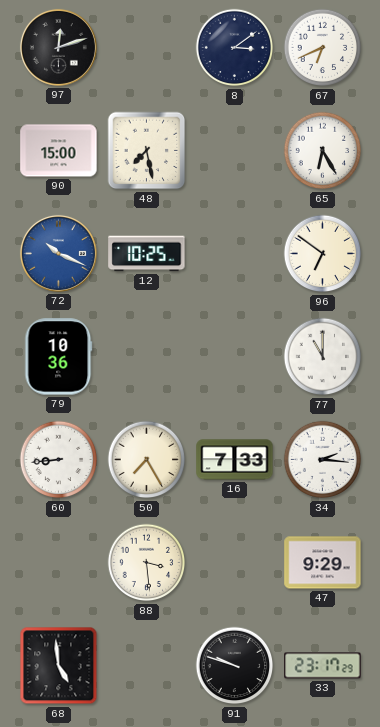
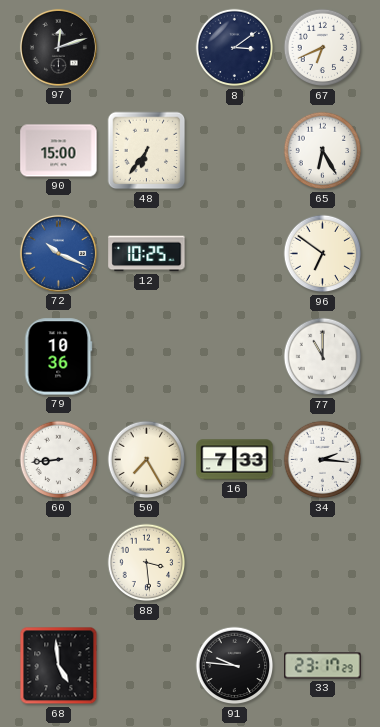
48: 7:28 -> 6:36 (147, 151)
47: 9:29 -> none (323, 563)
91: 9:48 -> 9:46 (235, 666)
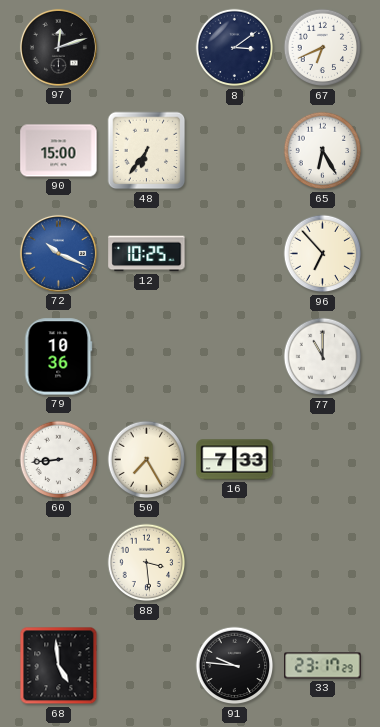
96: 6:51 -> 6:53 (323, 254)
34: 2:16 -> none (323, 460)
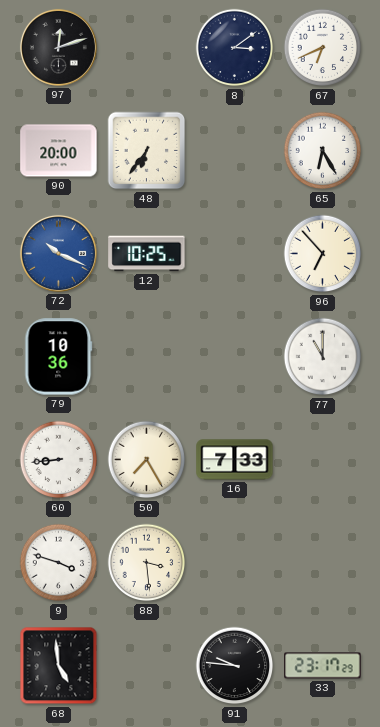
90: 15:00 -> 20:00 (59, 151)
9: none -> 3:48 (59, 563)
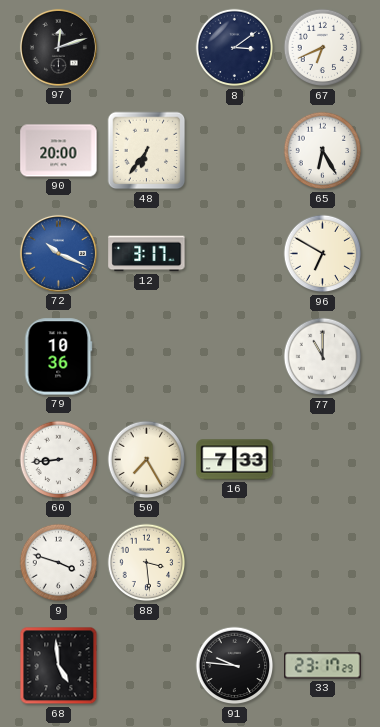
12: 10:25 -> 3:17 (147, 254)
96: 6:53 -> 6:50 (323, 254)
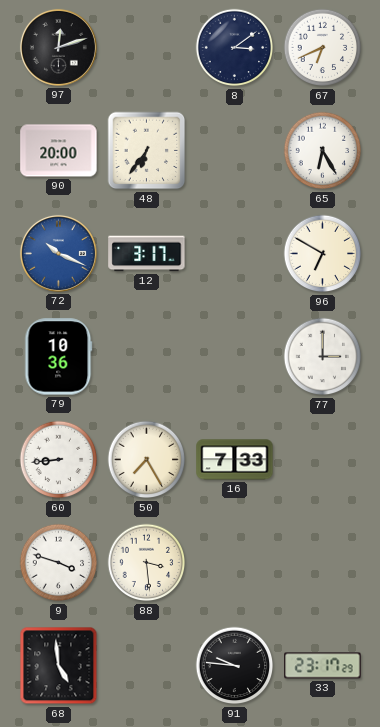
77: 11:00 -> 3:00 (323, 357)
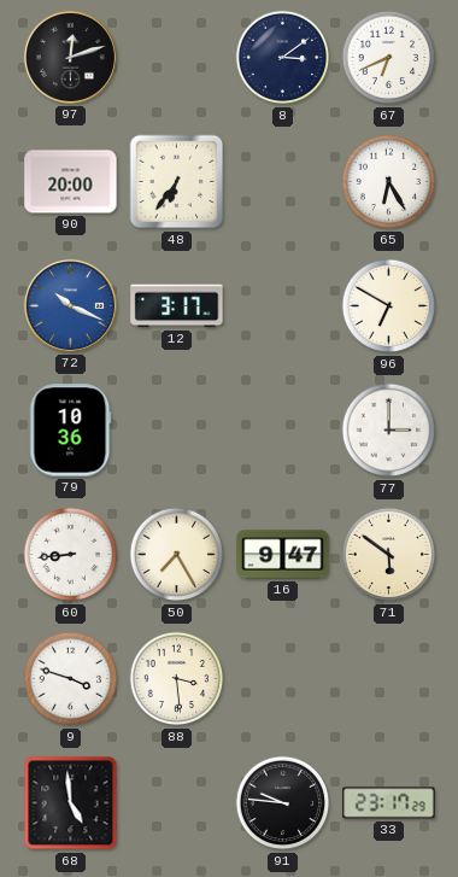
16: 7:33 -> 9:47 (283, 555)
71: none -> 5:51 (389, 555)
